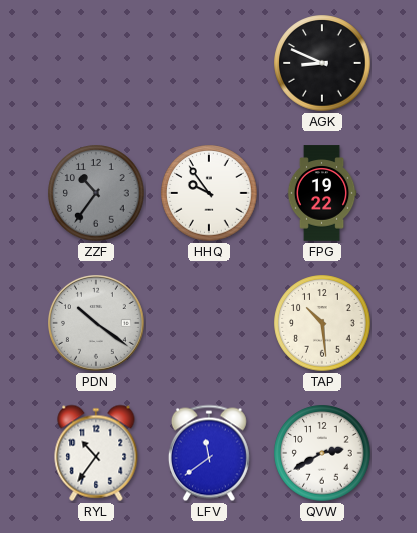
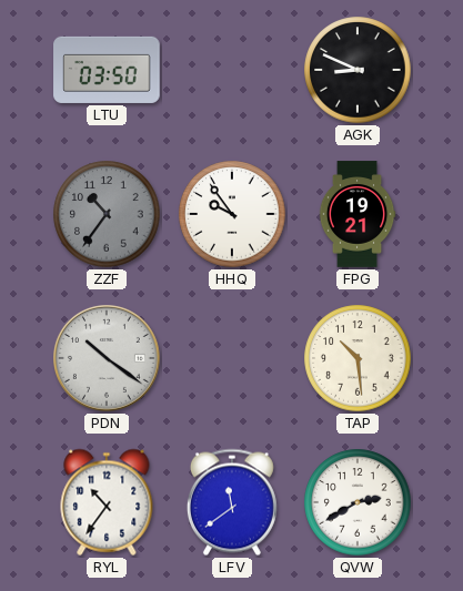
LTU: none -> 03:50 (107, 70)
FPG: 19:22 -> 19:21 (358, 214)
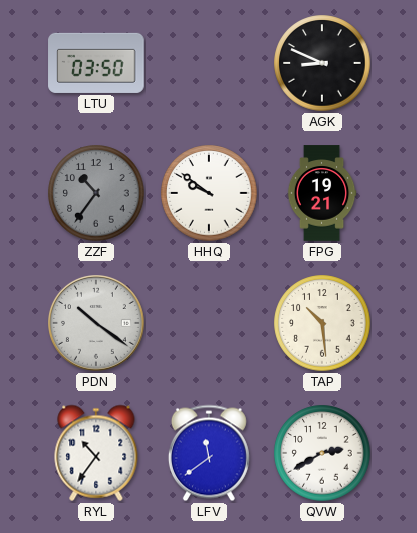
HHQ: 9:54 -> 9:51 (209, 193)
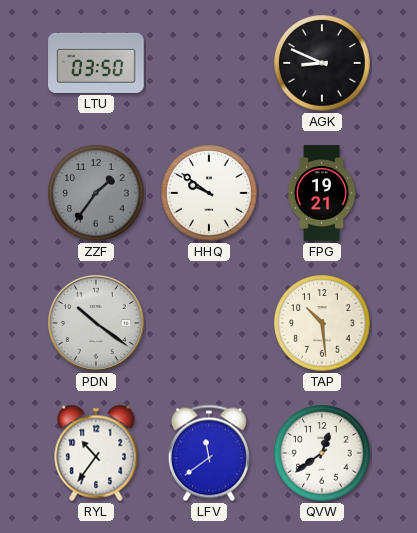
ZZF: 10:36 -> 1:36 (96, 193)
QVW: 2:40 -> 12:39 (322, 453)
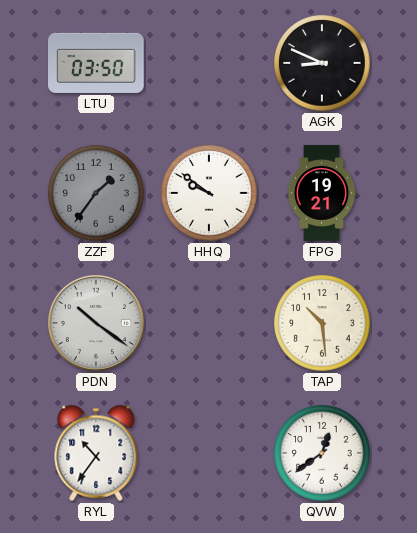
LFV: 11:39 -> none (209, 453)
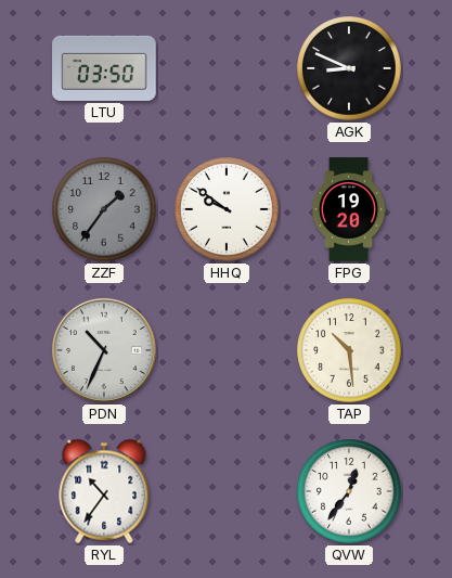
FPG: 19:21 -> 19:20 (349, 209)
PDN: 10:21 -> 10:34 (105, 351)
QVW: 12:39 -> 12:36 (349, 491)
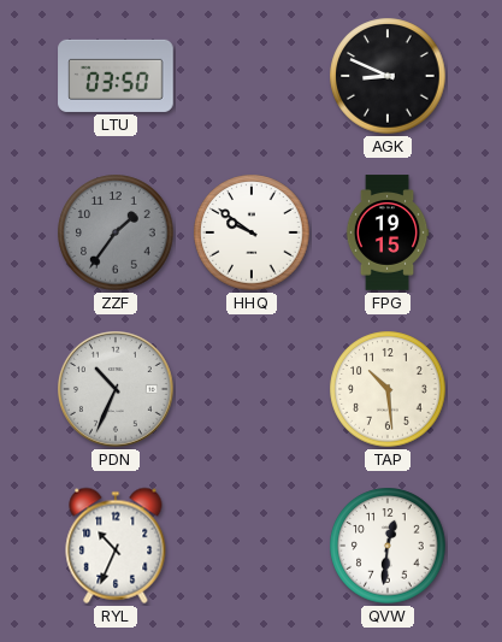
FPG: 19:20 -> 19:15 (388, 232)
RYL: 10:36 -> 10:34 (116, 546)
QVW: 12:36 -> 12:31 (388, 546)
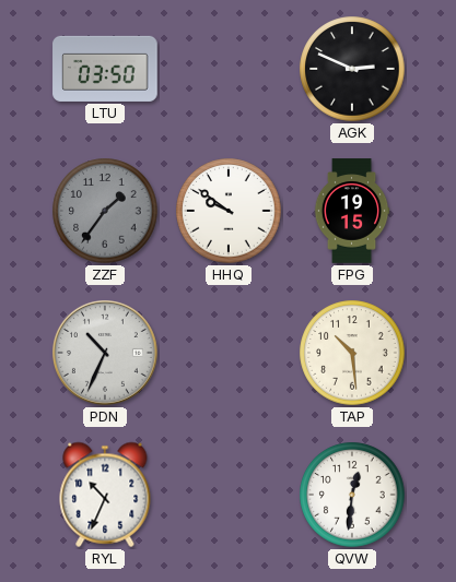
AGK: 8:49 -> 2:49 (352, 69)
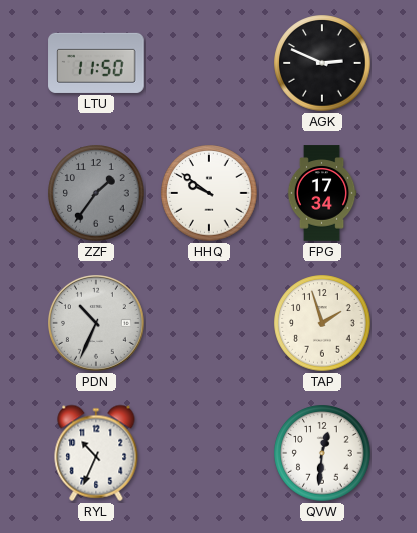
LTU: 03:50 -> 11:50 (96, 63)
FPG: 19:15 -> 17:34 (322, 193)
TAP: 10:29 -> 1:57 (322, 323)
